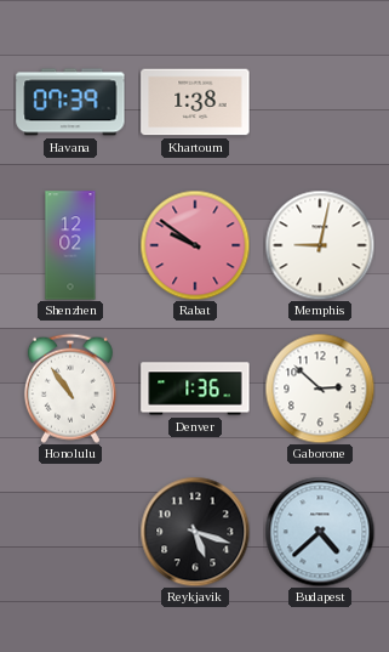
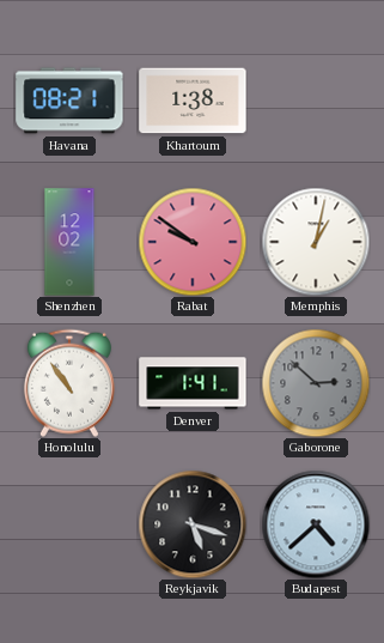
Havana: 07:39 -> 08:21 (69, 101)
Memphis: 9:02 -> 1:02 (316, 242)
Denver: 1:36 -> 1:41 (193, 383)
Gaborone dial: white -> grey (316, 383)
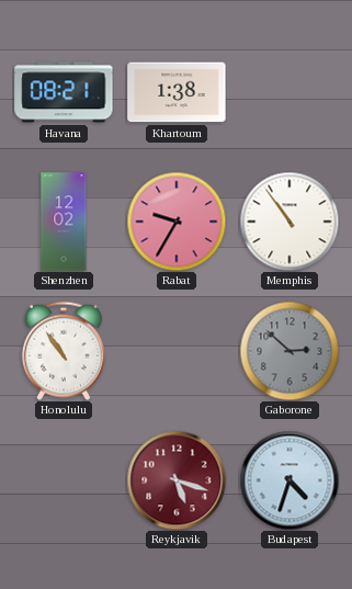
Rabat: 9:51 -> 9:35 (177, 222)
Memphis: 1:02 -> 10:54 (289, 222)
Denver: 1:41 -> none (193, 383)
Reykjavik dial: black -> burgundy (177, 480)
Budapest: 4:38 -> 4:33 (289, 480)
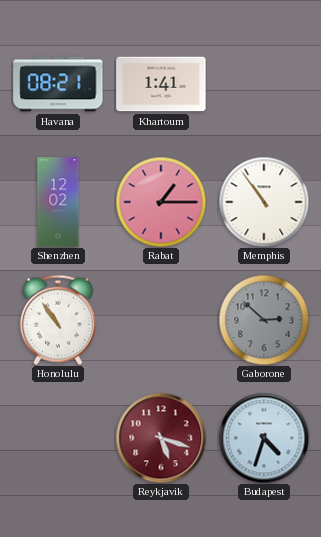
Khartoum: 1:38 -> 1:41 (161, 84)
Rabat: 9:35 -> 1:15 (161, 202)
